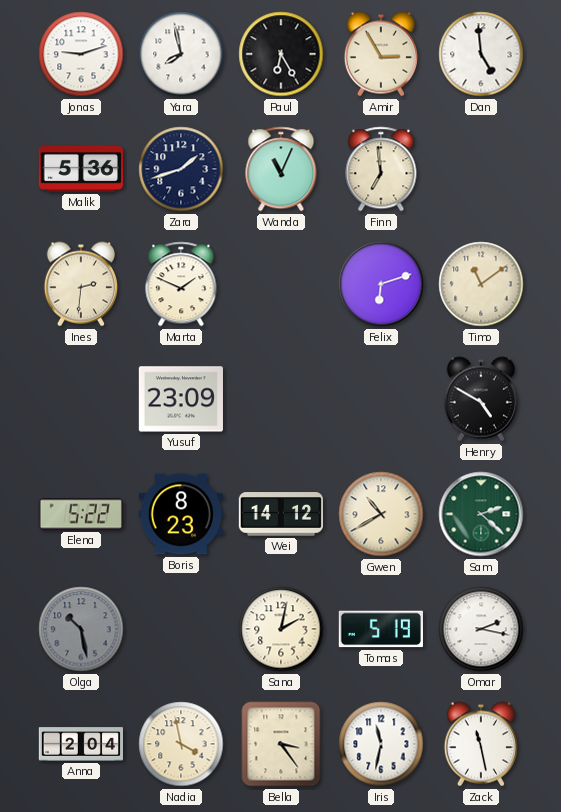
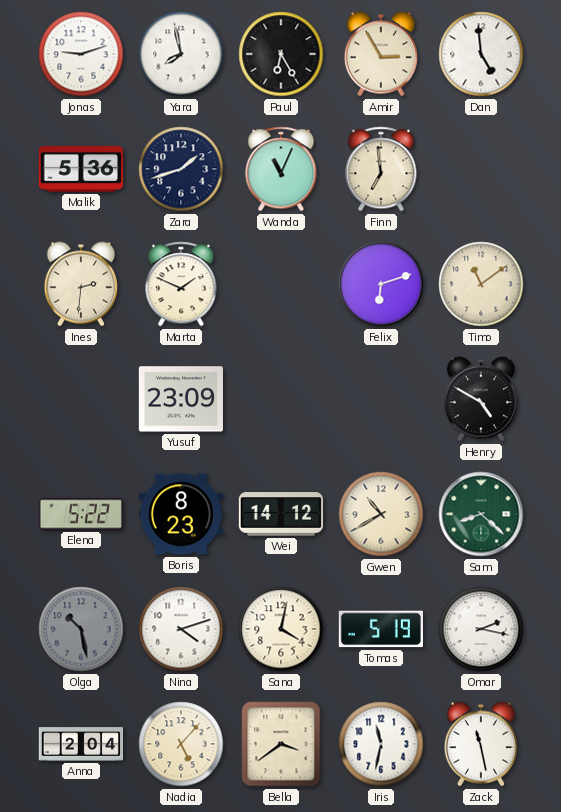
Sam: 2:22 -> 8:22 (481, 514)
Nina: none -> 4:12 (181, 629)
Sana: 2:02 -> 4:02 (281, 629)
Nadia: 3:58 -> 5:07 (181, 744)
Bella: 3:24 -> 3:39 (281, 744)
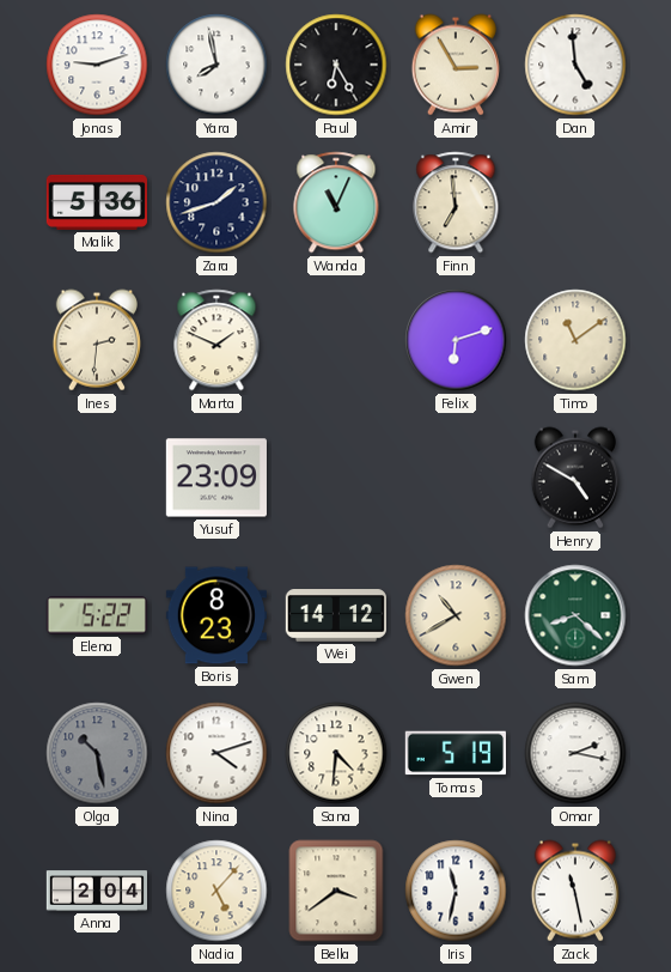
Sana: 4:02 -> 4:31 (336, 753)
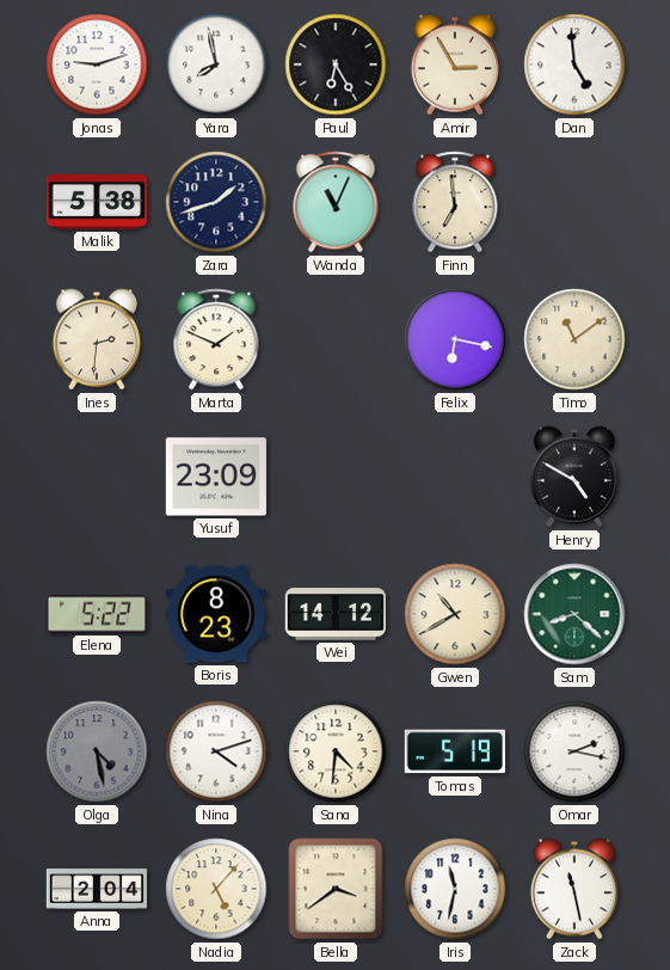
Malik: 5:36 -> 5:38 (96, 202)
Felix: 6:12 -> 6:17 (455, 339)
Olga: 10:28 -> 4:28 (97, 751)
